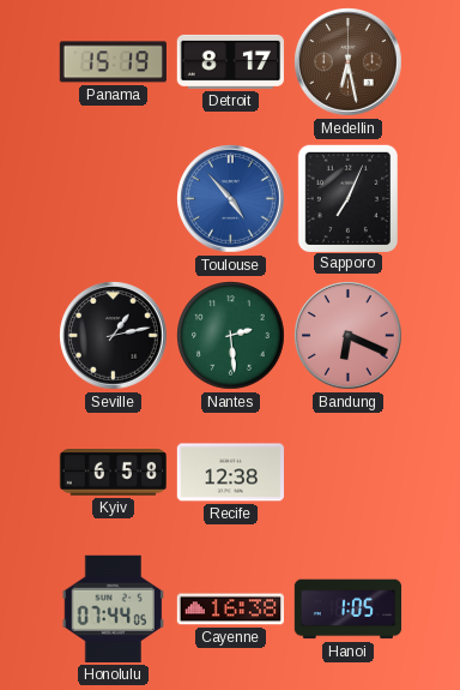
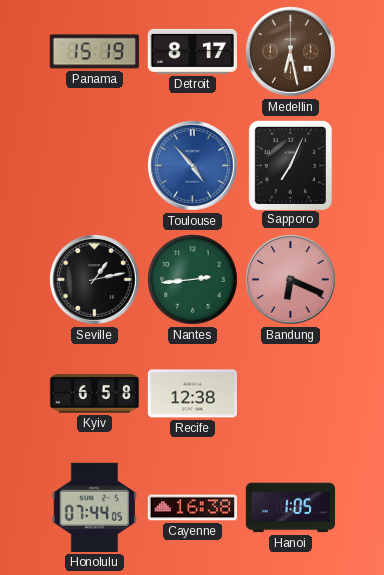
Nantes: 2:29 -> 2:44 (193, 280)
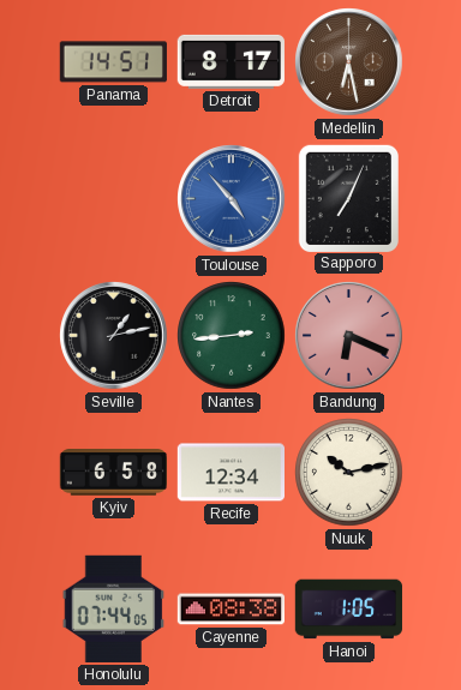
Panama: 15:19 -> 14:51 (113, 62)
Recife: 12:38 -> 12:34 (230, 473)
Nuuk: none -> 10:13 (349, 473)
Cayenne: 16:38 -> 08:38 (230, 610)
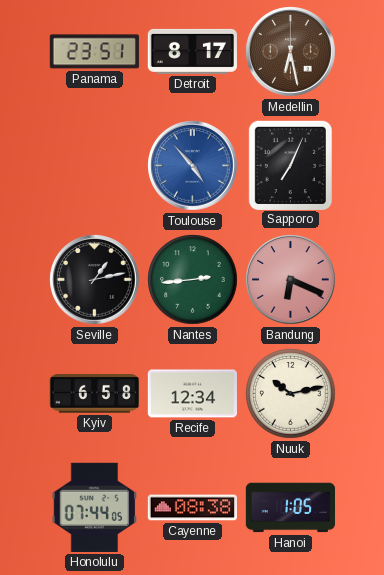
Panama: 14:51 -> 23:51 (94, 52)
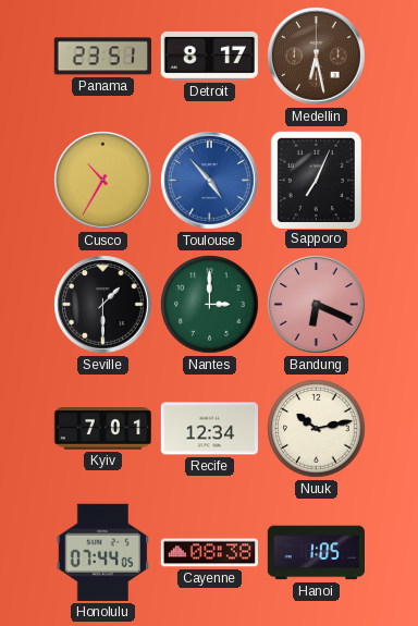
Cusco: none -> 10:35 (103, 181)
Seville: 1:13 -> 1:30 (103, 305)
Nantes: 2:44 -> 3:00 (210, 305)
Kyiv: 6:58 -> 7:01 (102, 429)
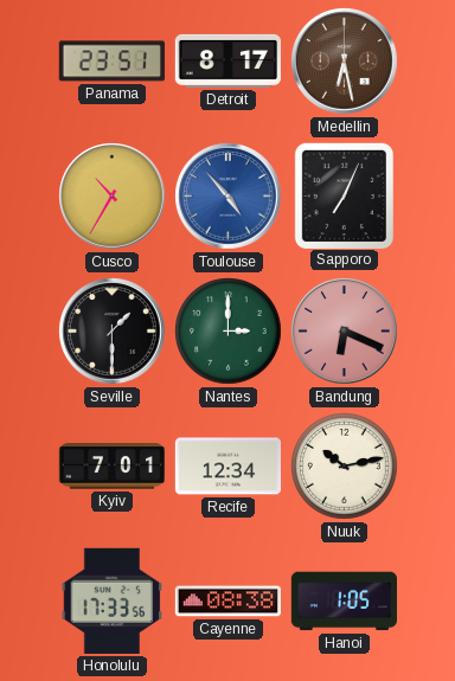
Honolulu: 07:44 -> 17:33 (111, 600)
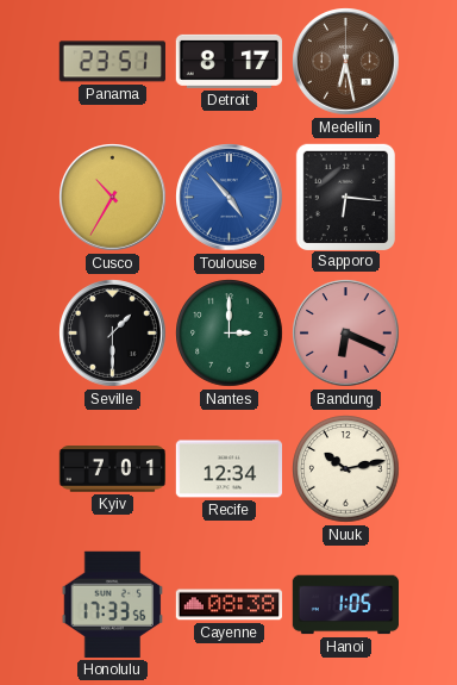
Sapporo: 7:04 -> 6:16 (345, 197)
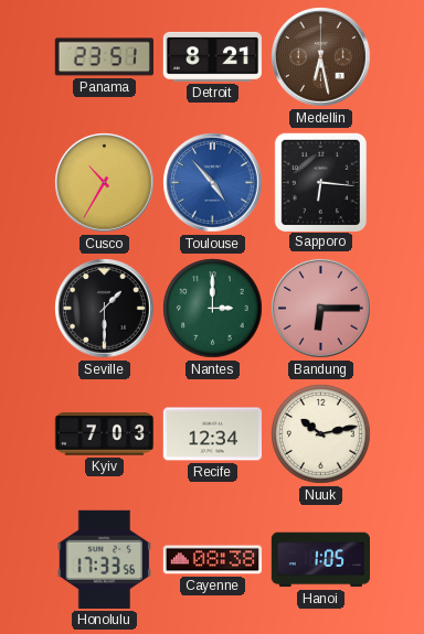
Detroit: 8:17 -> 8:21 (212, 56)
Bandung: 6:19 -> 6:15 (321, 309)
Kyiv: 7:01 -> 7:03 (104, 434)
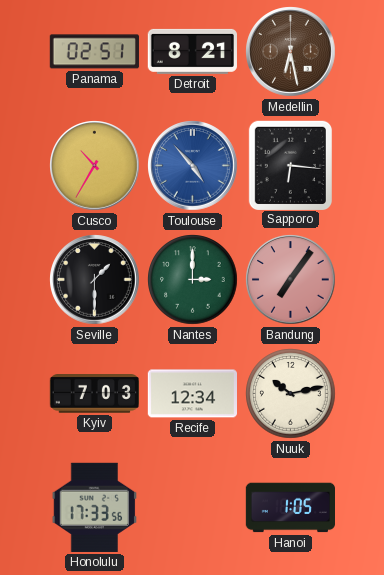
Panama: 23:51 -> 02:51 (94, 52)
Bandung: 6:15 -> 7:06 (291, 280)
Cayenne: 08:38 -> none (212, 560)
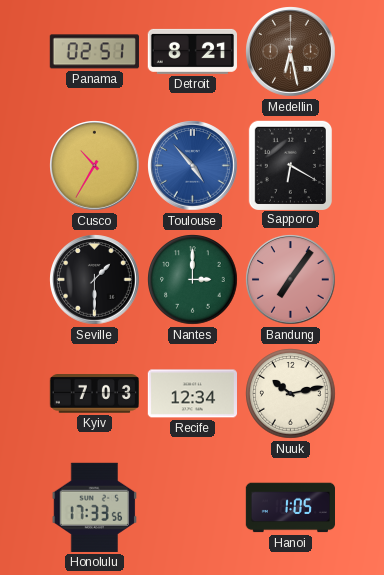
Sapporo: 6:16 -> 6:20 (290, 165)
